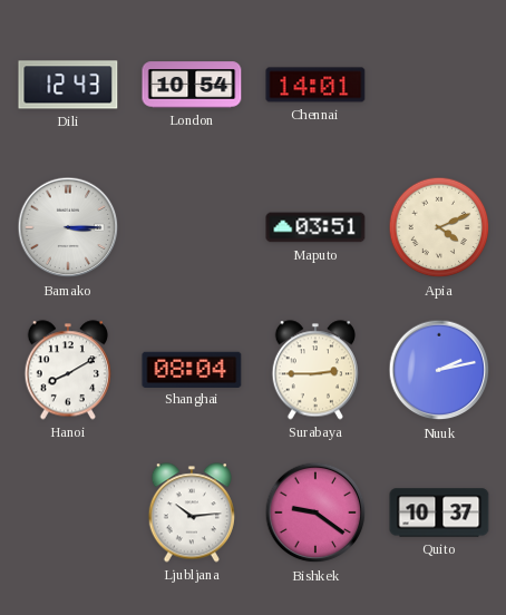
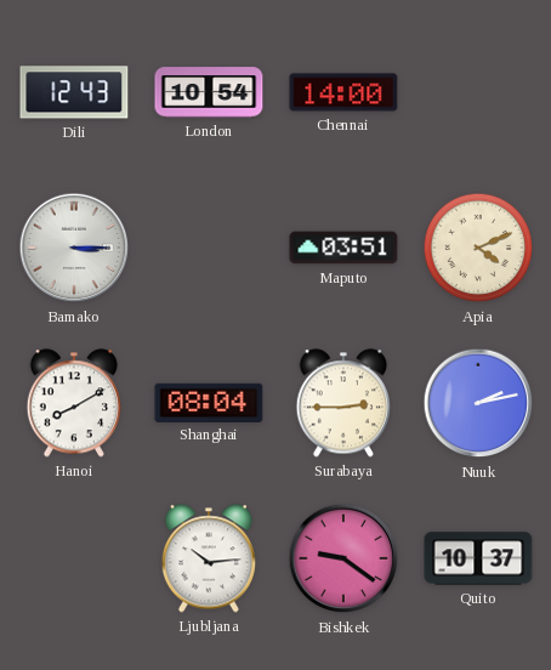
Chennai: 14:01 -> 14:00 (343, 92)
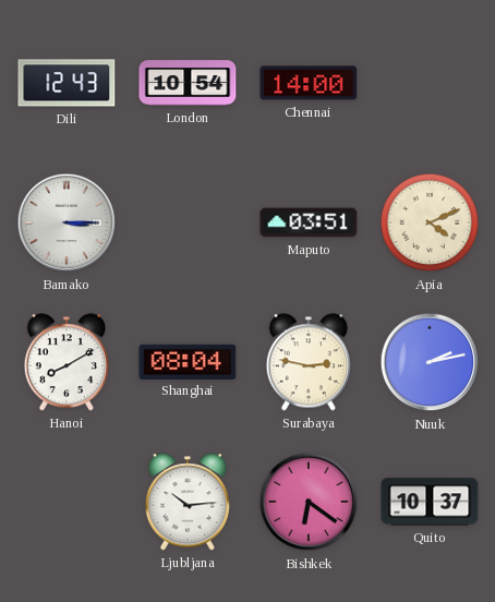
Surabaya: 2:45 -> 2:47 (307, 362)
Bishkek: 9:21 -> 6:21 (309, 502)
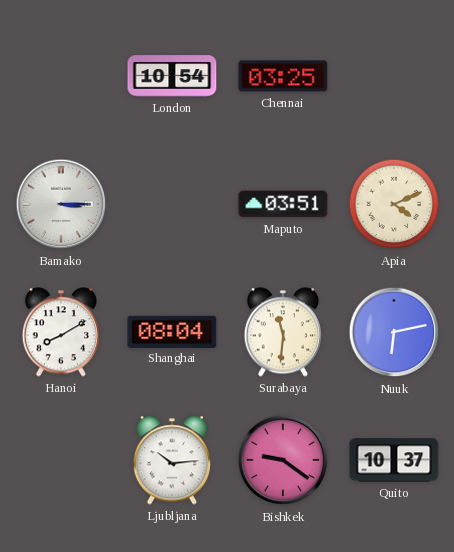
Dili: 12:43 -> none (67, 83)
Chennai: 14:00 -> 03:25 (283, 76)
Surabaya: 2:47 -> 11:31 (282, 332)
Nuuk: 2:13 -> 6:13 (394, 332)
Bishkek: 6:21 -> 9:21 (283, 460)
